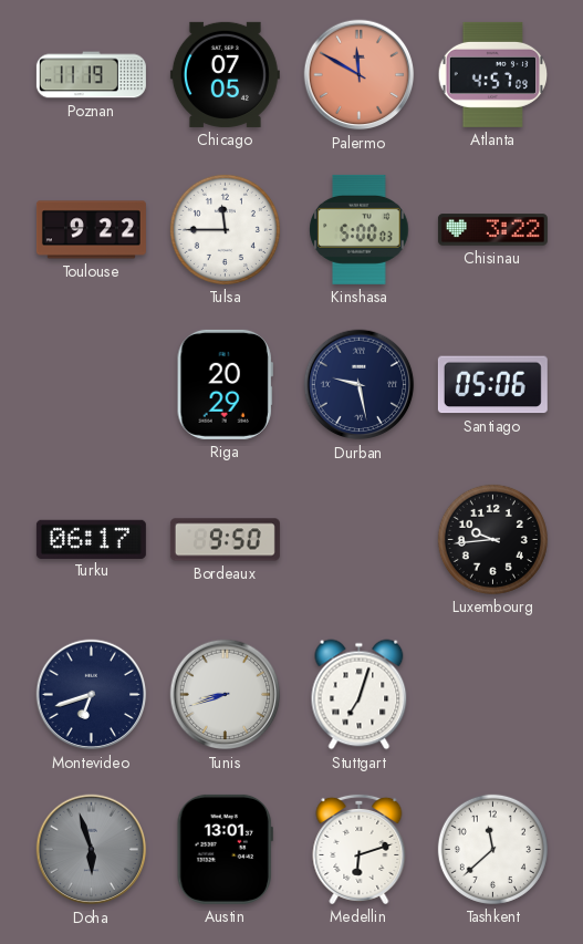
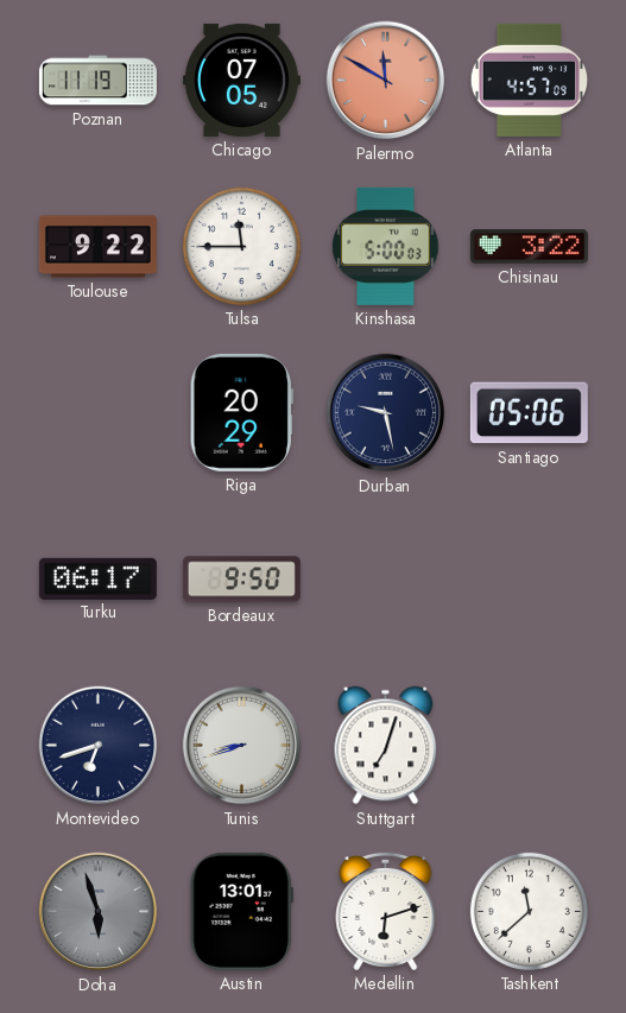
Luxembourg: 9:44 -> none (492, 539)
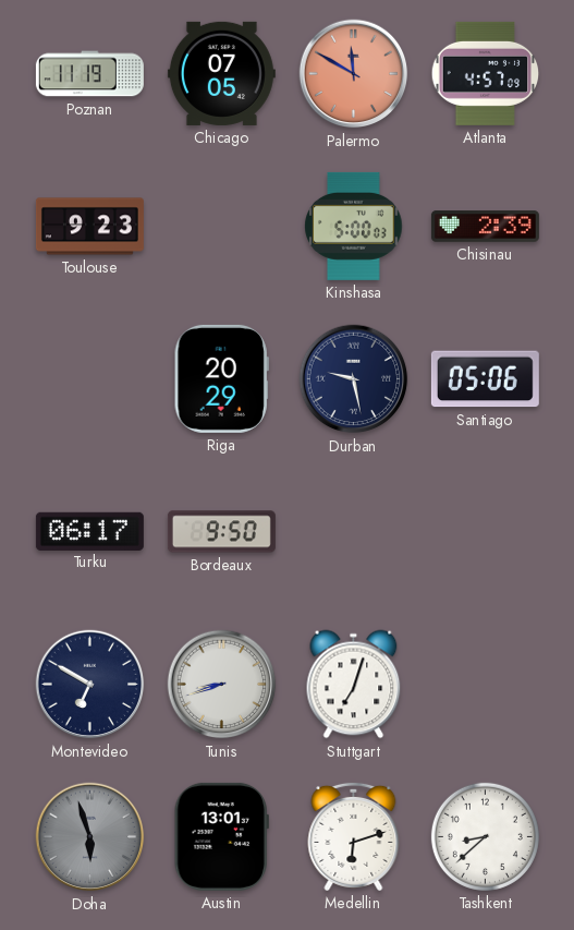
Toulouse: 9:22 -> 9:23 (89, 227)
Tulsa: 11:45 -> none (241, 246)
Chisinau: 3:22 -> 2:39 (485, 227)
Montevideo: 6:42 -> 6:50 (90, 685)
Tashkent: 11:38 -> 8:38 (485, 836)
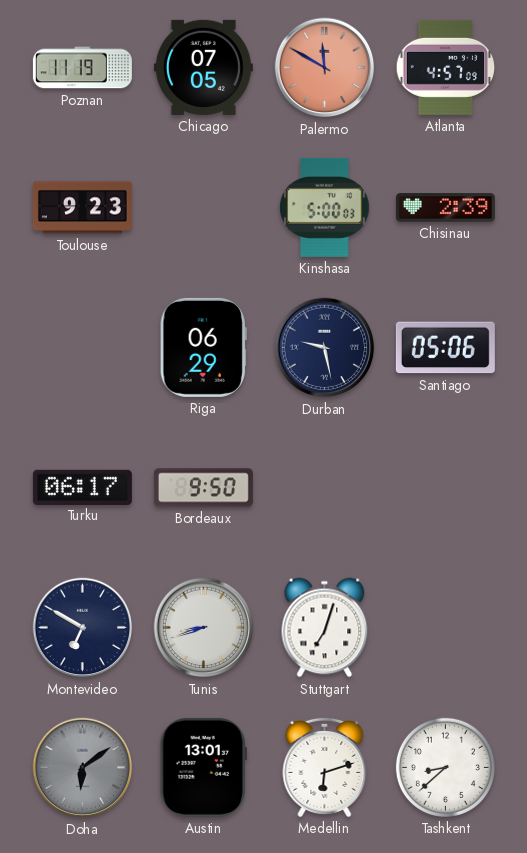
Riga: 20:29 -> 06:29 (203, 347)
Doha: 5:57 -> 6:09 (83, 768)
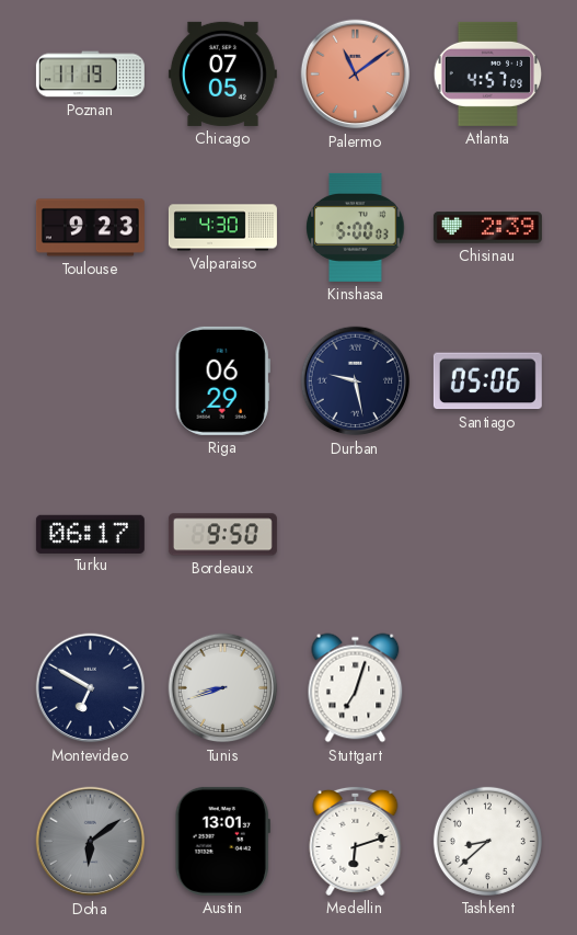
Palermo: 11:50 -> 11:09 (356, 75)
Valparaiso: none -> 4:30 (222, 228)
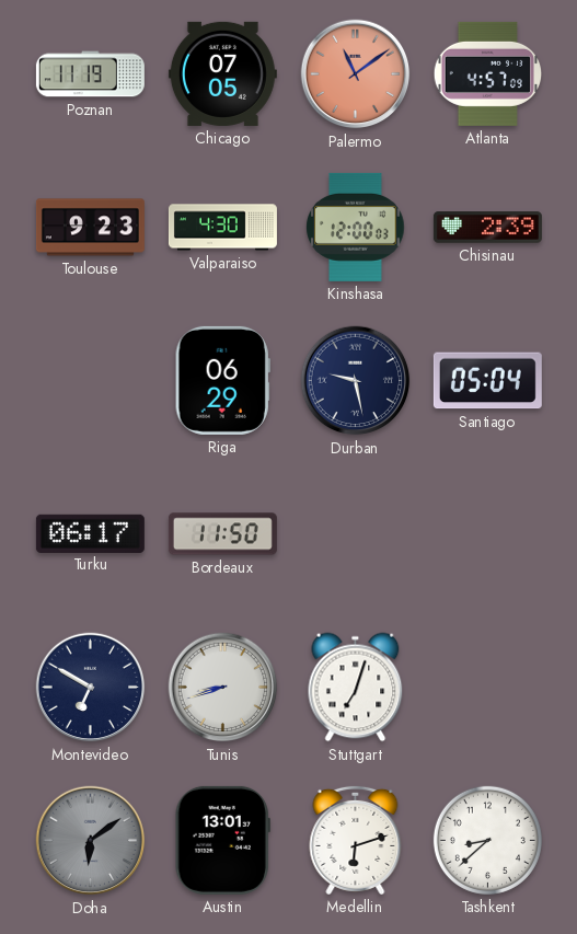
Kinshasa: 5:00 -> 12:00 (356, 227)
Santiago: 05:06 -> 05:04 (487, 381)
Bordeaux: 9:50 -> 11:50 (222, 534)
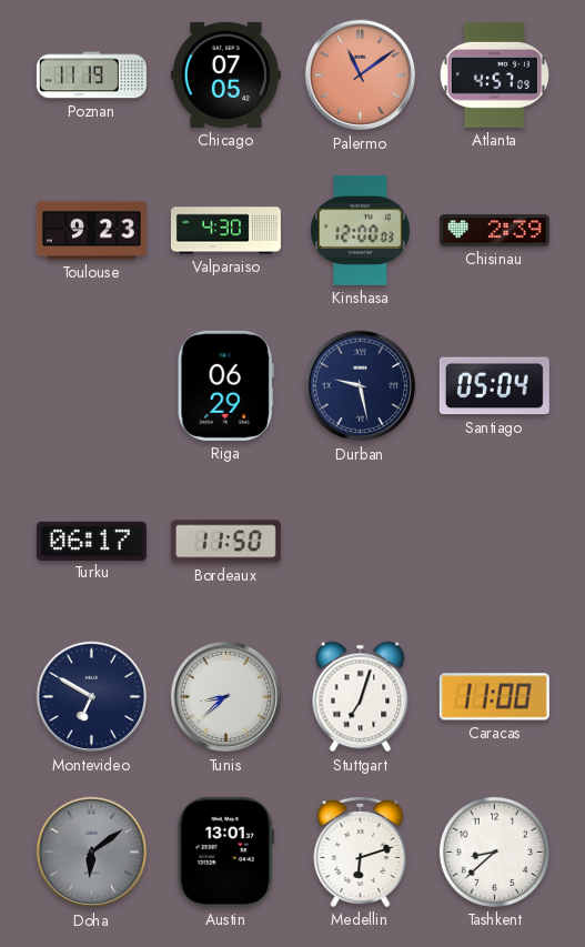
Tunis: 8:42 -> 8:38 (226, 697)
Caracas: none -> 11:00 (494, 697)
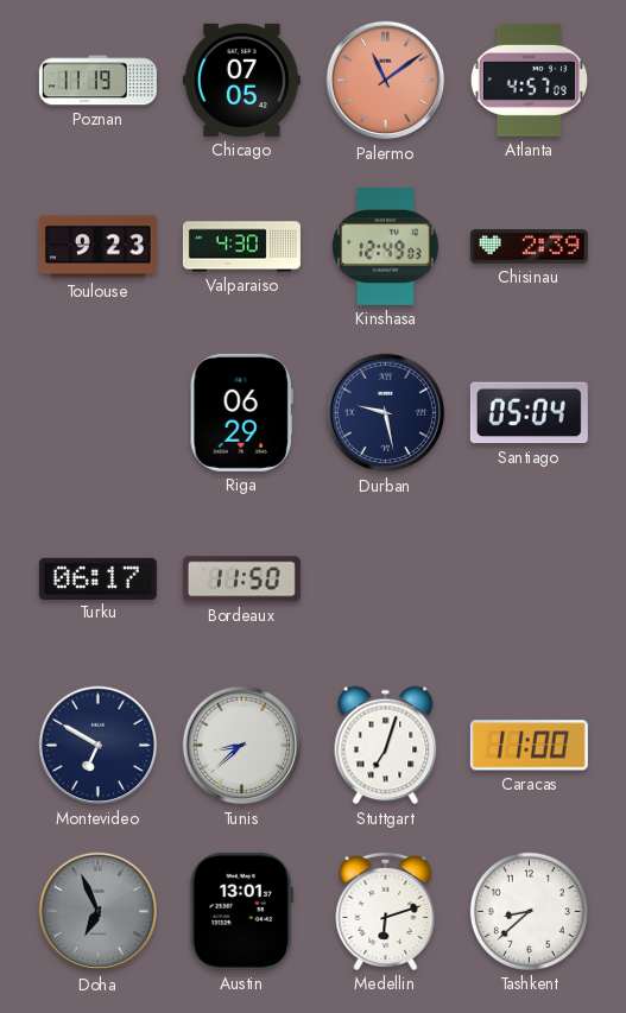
Kinshasa: 12:00 -> 12:49 (386, 246)
Doha: 6:09 -> 6:56 (99, 912)
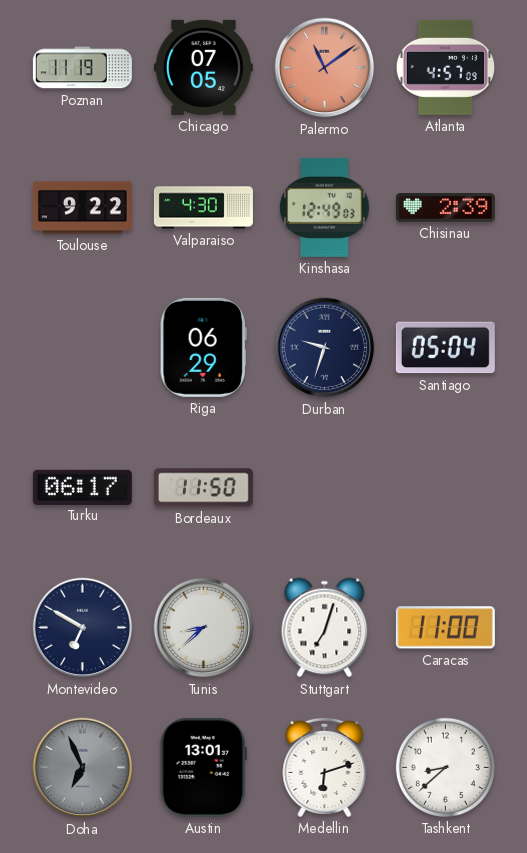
Toulouse: 9:23 -> 9:22 (82, 208)
Durban: 9:28 -> 9:33 (325, 348)
